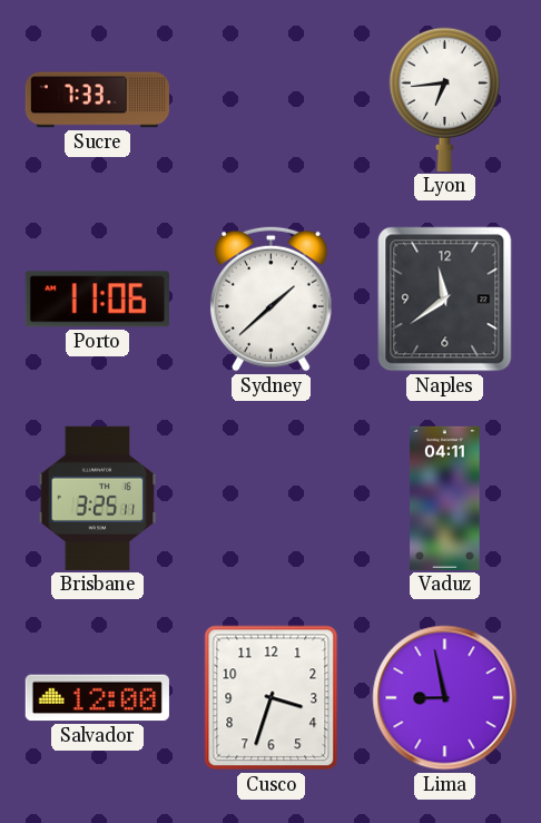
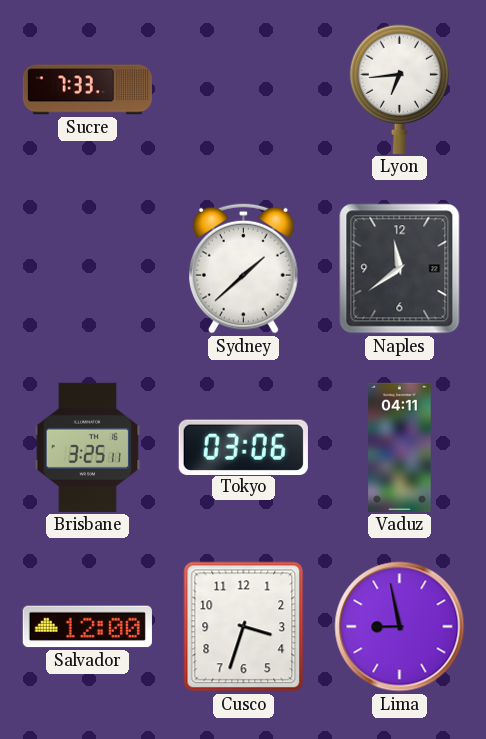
Porto: 11:06 -> none (97, 300)
Tokyo: none -> 03:06 (243, 447)
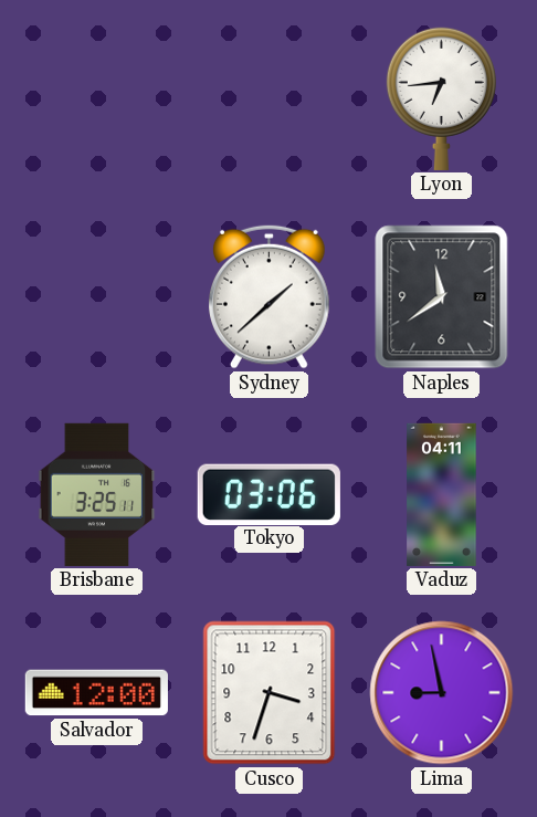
Sucre: 7:33 -> none (87, 90)
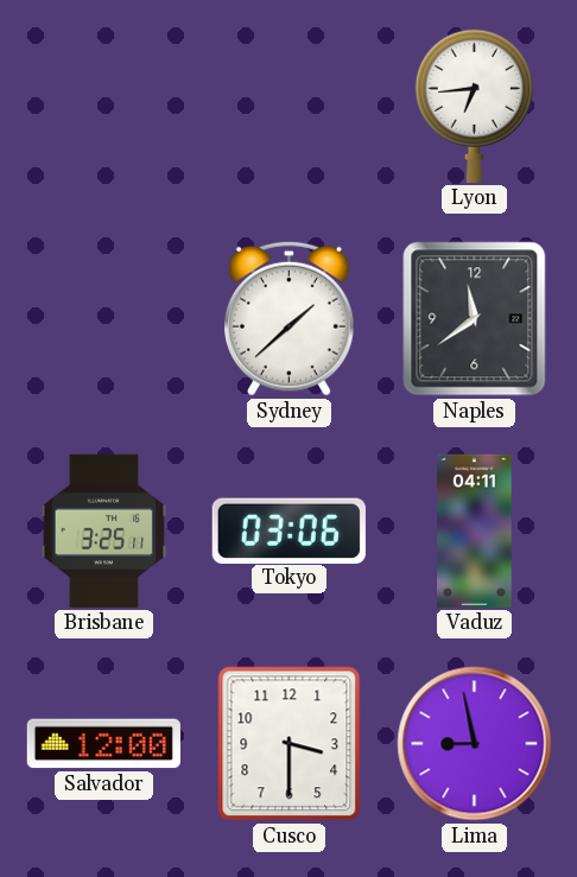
Cusco: 3:33 -> 3:30 (290, 744)
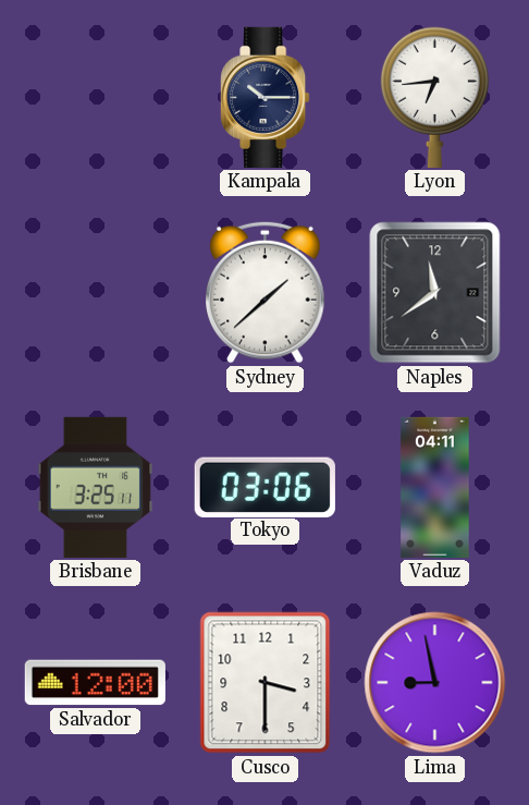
Kampala: none -> 10:15 (266, 97)
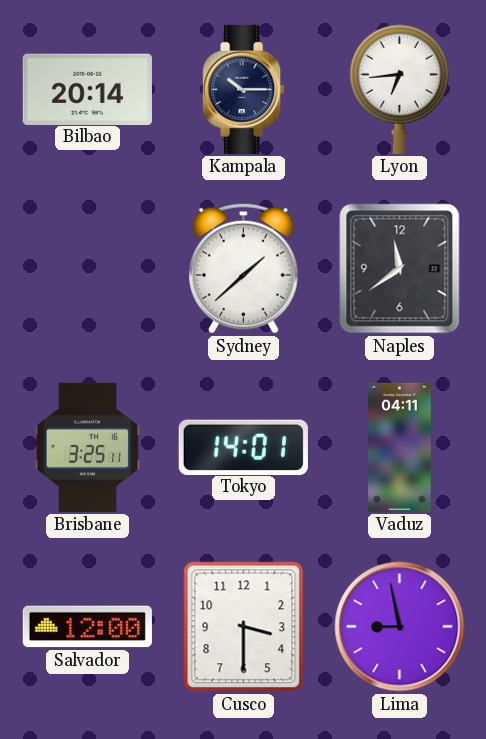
Bilbao: none -> 20:14 (87, 89)
Tokyo: 03:06 -> 14:01 (243, 447)
